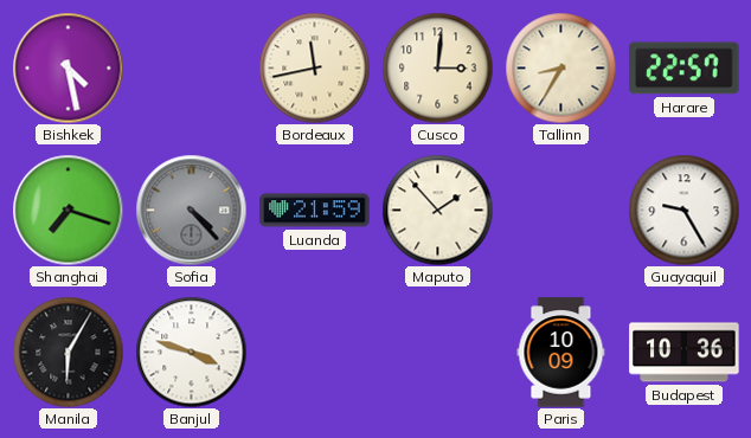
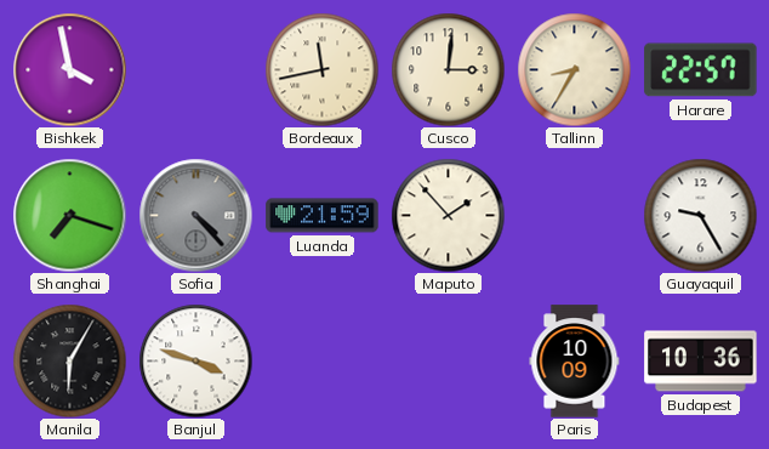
Bishkek: 4:28 -> 3:58 (69, 69)
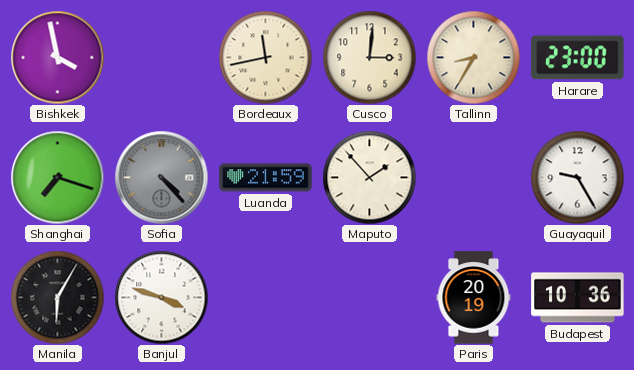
Harare: 22:57 -> 23:00 (578, 58)
Paris: 10:09 -> 20:19 (474, 298)
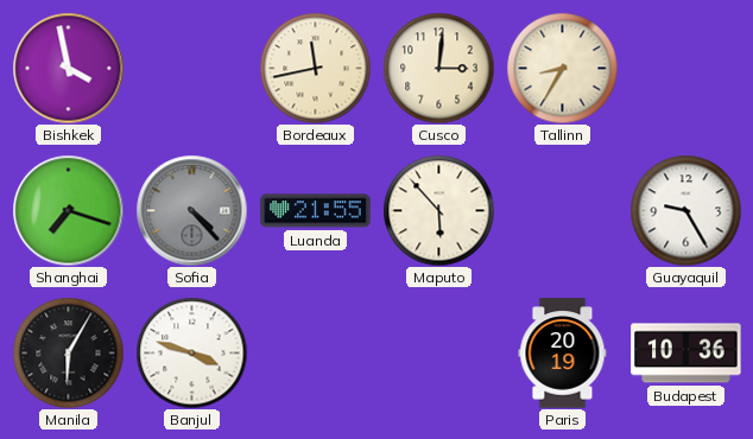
Harare: 23:00 -> none (578, 58)
Luanda: 21:59 -> 21:55 (316, 211)
Maputo: 1:53 -> 5:53 (438, 210)
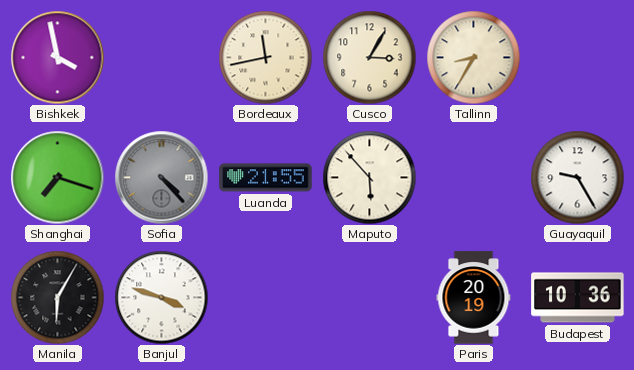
Cusco: 3:01 -> 3:05 (369, 57)
